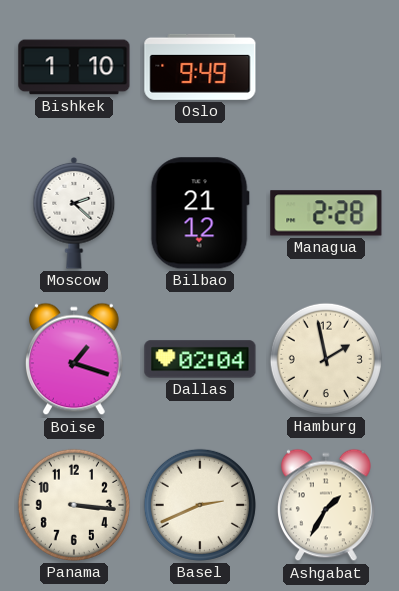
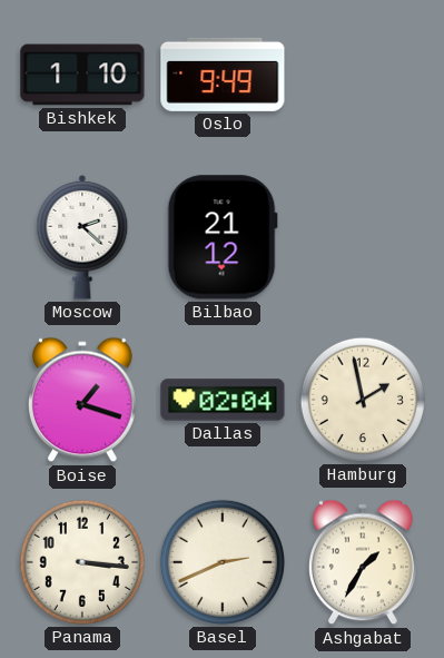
Managua: 2:28 -> none (326, 213)
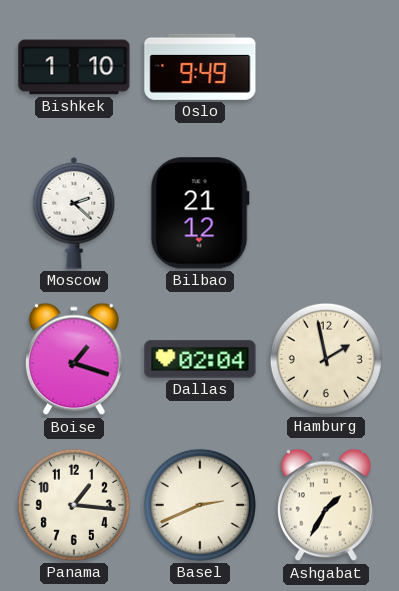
Panama: 3:16 -> 1:16 (74, 505)
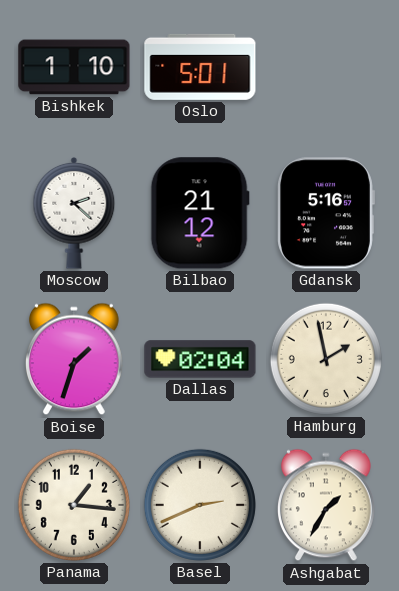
Oslo: 9:49 -> 5:01 (200, 67)
Gdansk: none -> 5:16 (326, 213)
Boise: 1:18 -> 1:33 (75, 359)
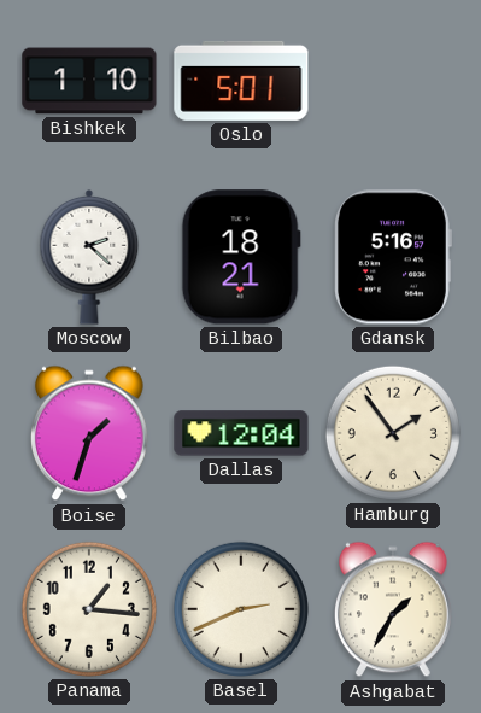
Bilbao: 21:12 -> 18:21 (241, 257)
Dallas: 02:04 -> 12:04 (241, 433)
Hamburg: 1:58 -> 1:54 (393, 433)
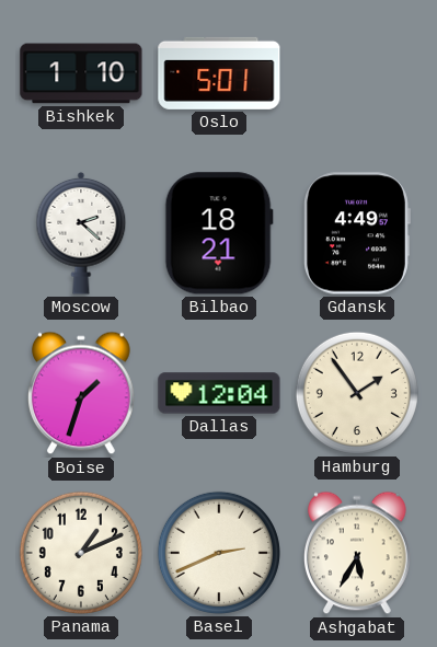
Gdansk: 5:16 -> 4:49 (357, 233)
Panama: 1:16 -> 1:11 (81, 553)
Ashgabat: 1:35 -> 5:35 (358, 553)
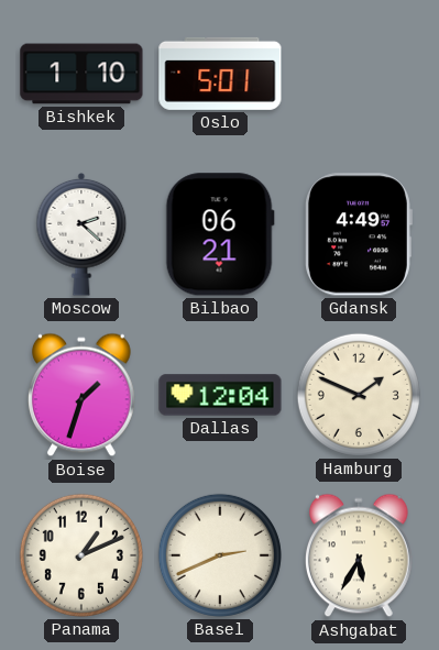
Bilbao: 18:21 -> 06:21 (220, 234)
Hamburg: 1:54 -> 1:49 (359, 395)
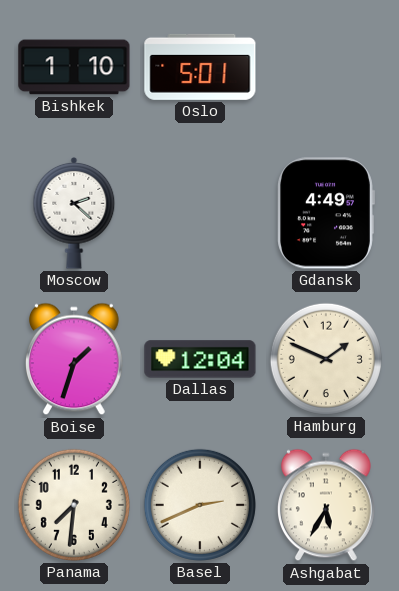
Bilbao: 06:21 -> none (220, 234)
Panama: 1:11 -> 7:31 (74, 505)
